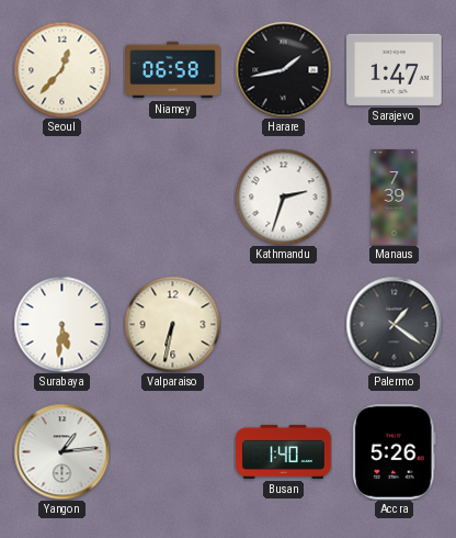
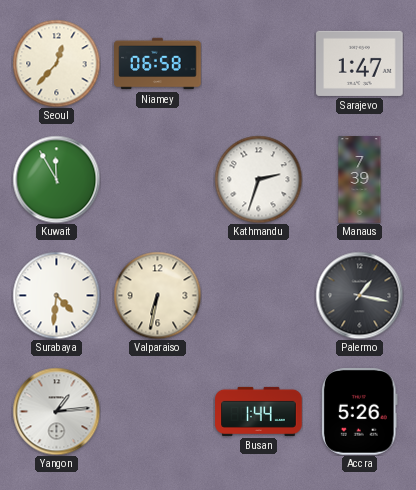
Harare: 1:43 -> none (283, 69)
Kuwait: none -> 11:55 (56, 179)
Surabaya: 5:31 -> 4:31 (56, 295)
Palermo: 1:21 -> 1:17 (359, 295)
Busan: 1:40 -> 1:44 (259, 411)
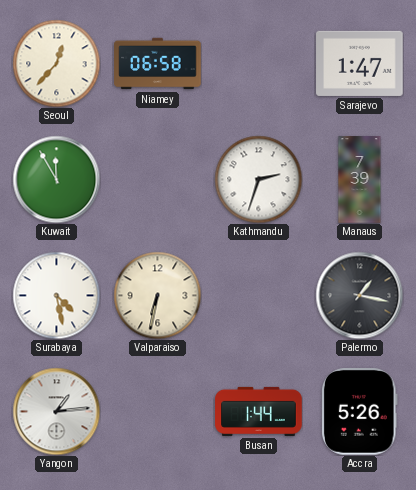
Surabaya: 4:31 -> 4:28 (56, 295)
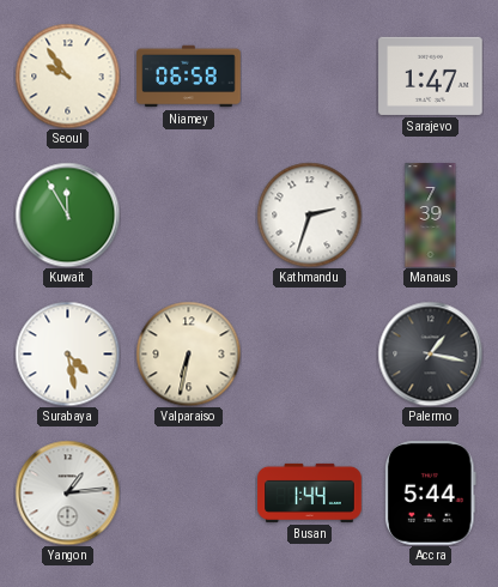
Seoul: 12:37 -> 9:54 (67, 75)
Accra: 5:26 -> 5:44 (431, 494)
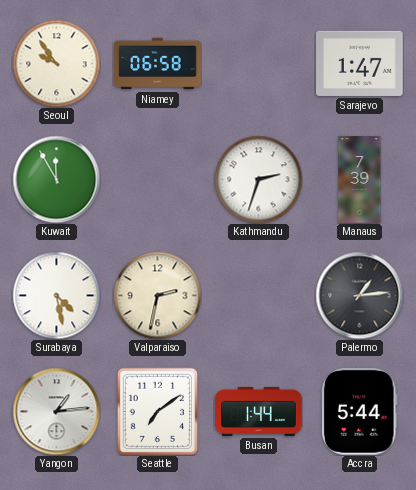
Valparaiso: 6:32 -> 2:32 (157, 295)
Palermo: 1:17 -> 1:14 (359, 295)
Seattle: none -> 7:09 (157, 411)
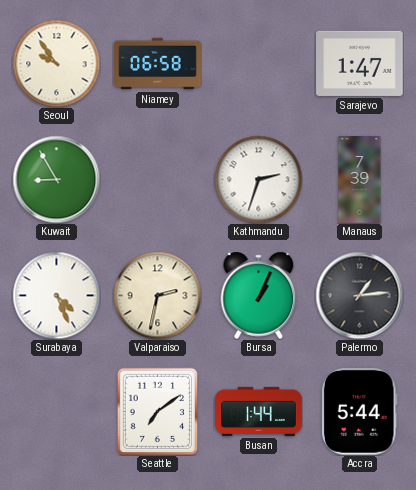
Kuwait: 11:55 -> 8:55 (56, 179)
Surabaya: 4:28 -> 4:26 (56, 295)
Bursa: none -> 1:04 (259, 295)
Yangon: 1:14 -> none (56, 411)
